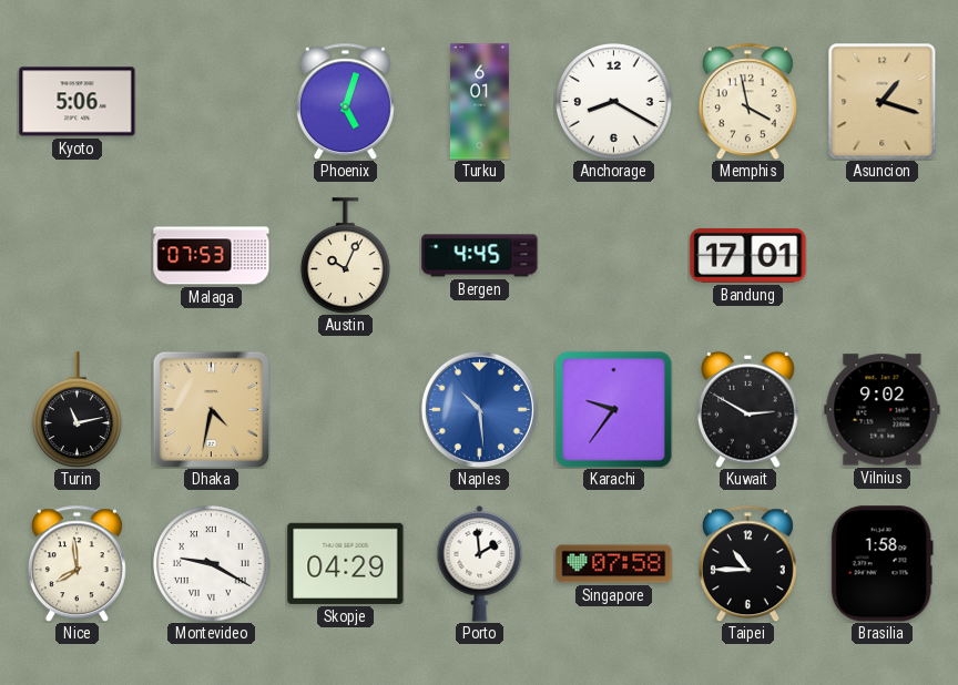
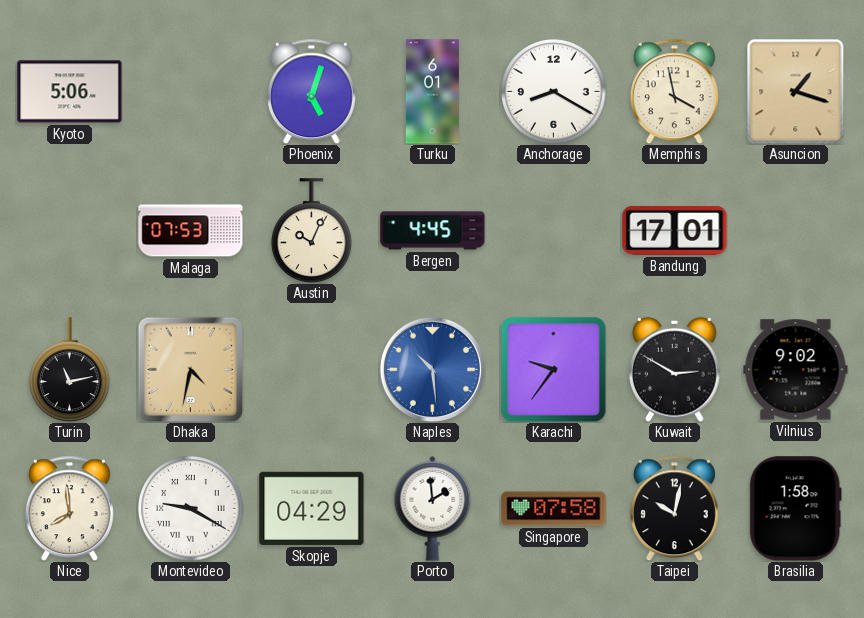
Taipei: 10:45 -> 10:02 (674, 508)
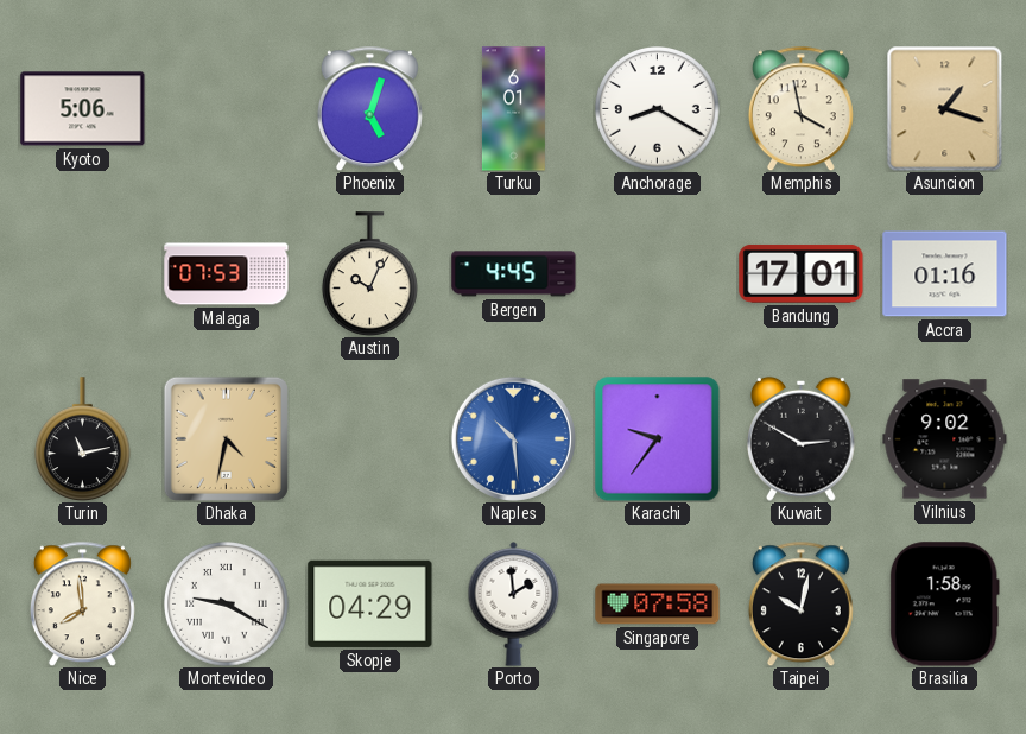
Accra: none -> 01:16 (945, 274)
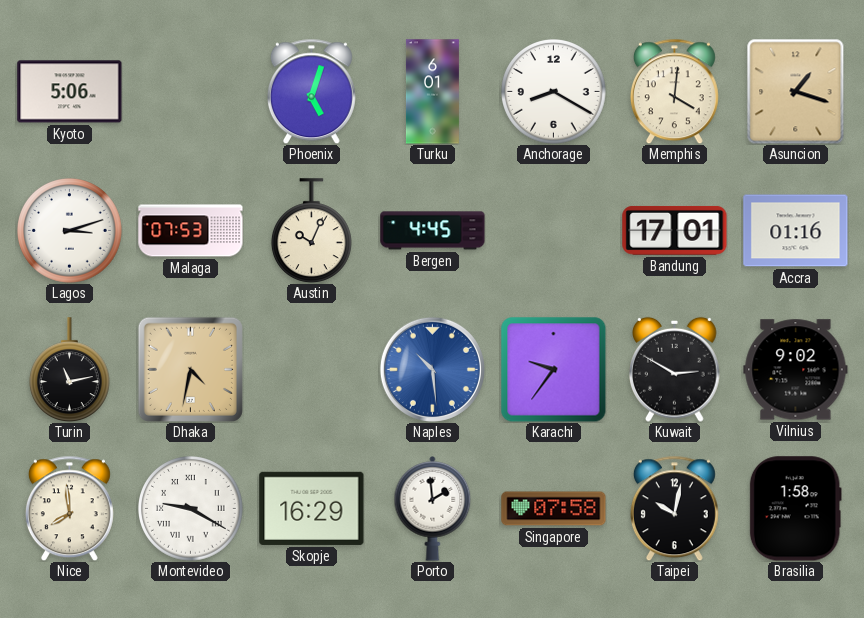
Memphis: 3:58 -> 4:01 (674, 91)
Lagos: none -> 3:12 (70, 231)
Skopje: 04:29 -> 16:29 (312, 508)
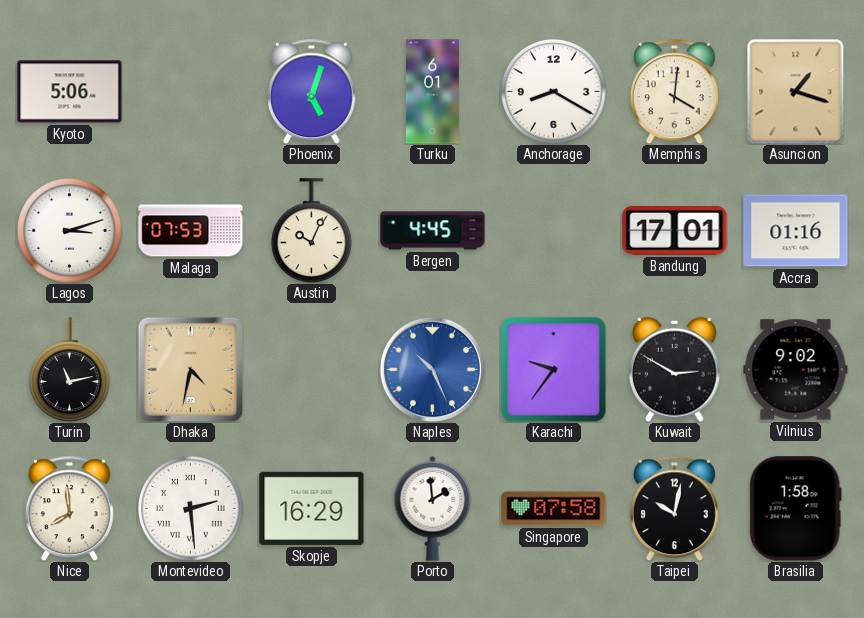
Naples: 10:29 -> 10:26 (432, 369)
Montevideo: 9:20 -> 2:29 (191, 509)
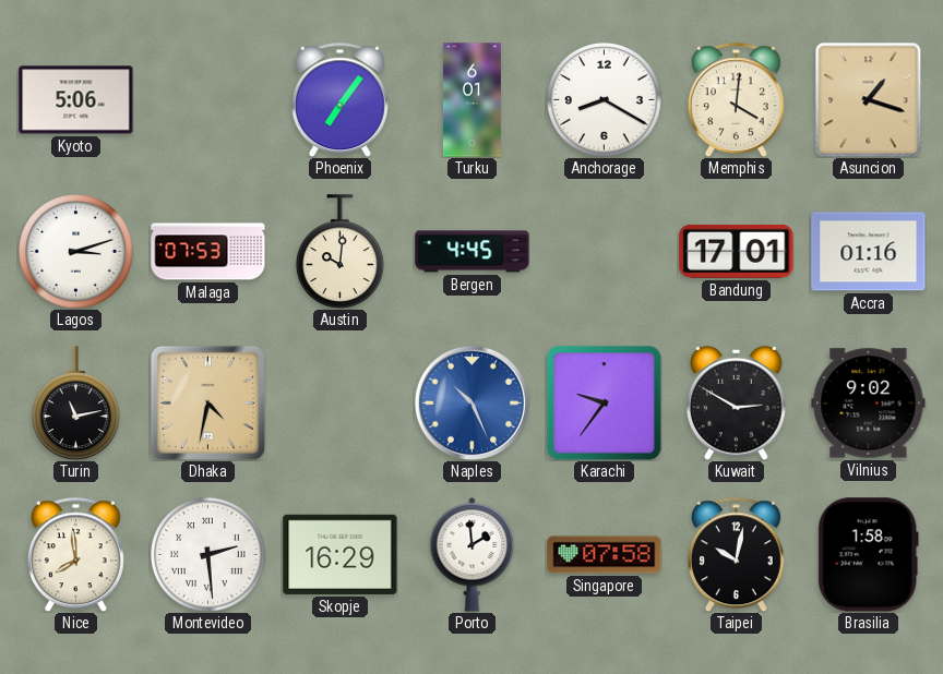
Phoenix: 5:03 -> 7:06 (339, 99)
Austin: 10:04 -> 10:01 (339, 252)
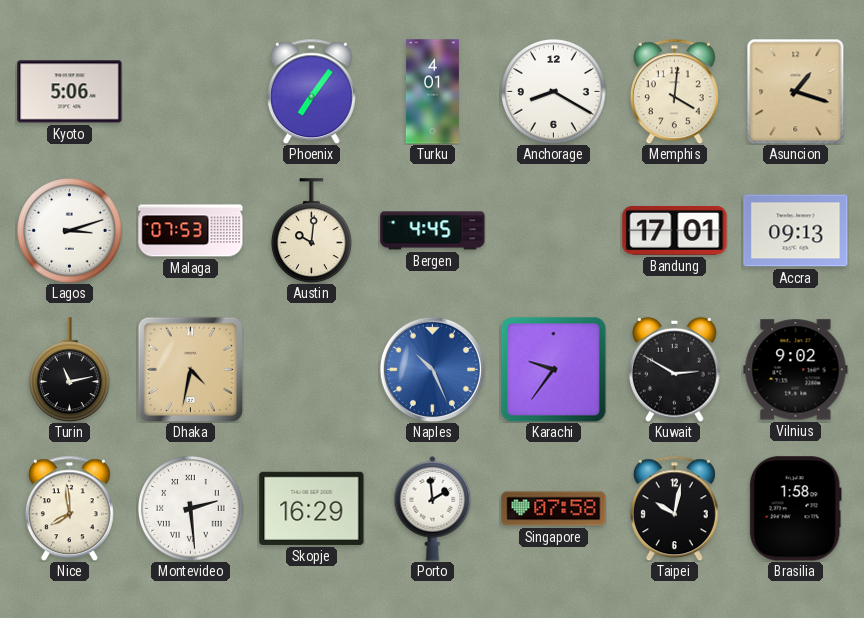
Turku: 6:01 -> 4:01 (432, 92)
Accra: 01:16 -> 09:13 (796, 231)
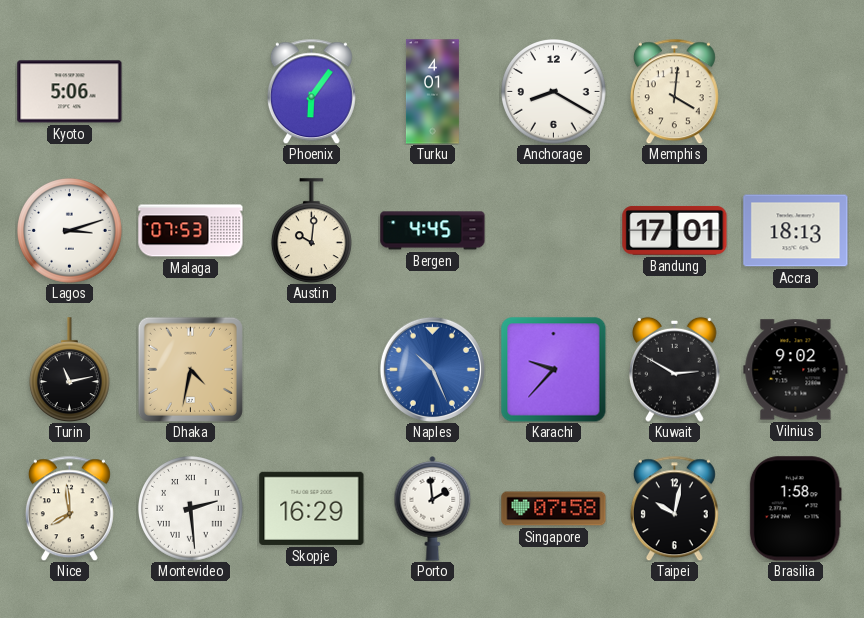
Phoenix: 7:06 -> 6:06 (311, 91)
Asuncion: 1:18 -> none (796, 91)
Accra: 09:13 -> 18:13 (796, 231)
Karachi: 9:36 -> 9:37 (553, 369)
